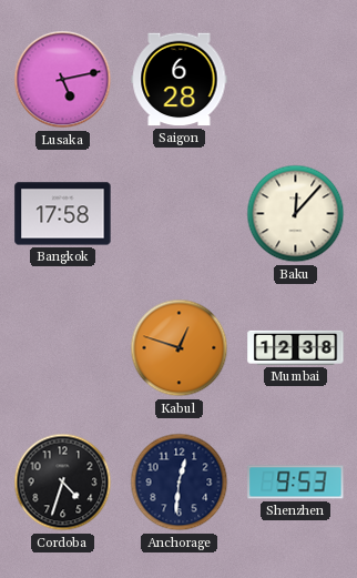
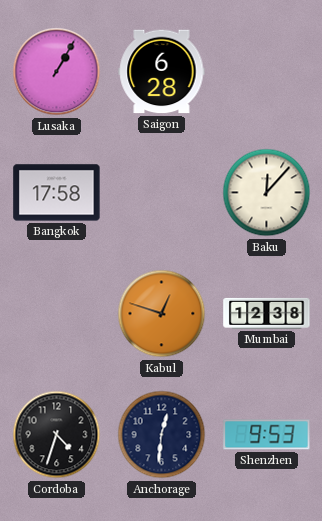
Lusaka: 5:13 -> 1:05 (57, 72)
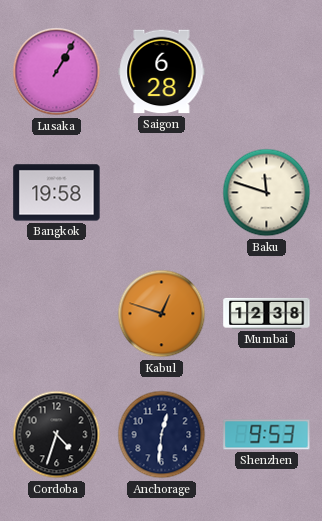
Bangkok: 17:58 -> 19:58 (57, 193)
Baku: 12:07 -> 11:48 (267, 193)
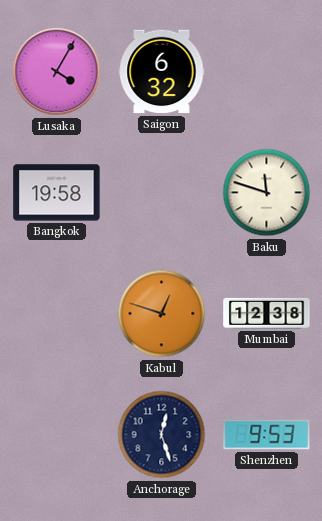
Lusaka: 1:05 -> 4:05 (57, 72)
Saigon: 6:28 -> 6:32 (162, 72)
Cordoba: 4:33 -> none (57, 435)
Anchorage: 12:31 -> 12:27 (162, 435)
